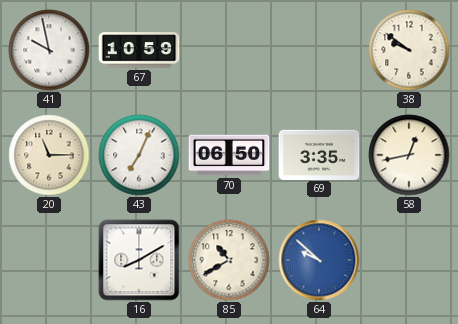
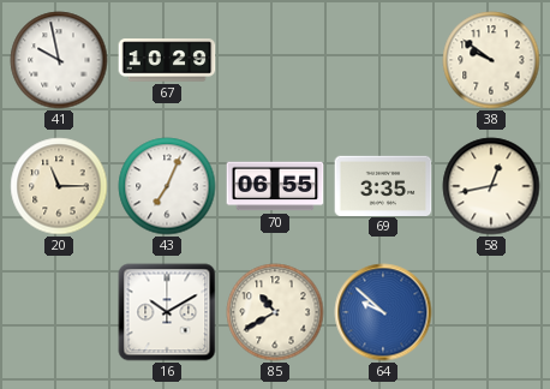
67: 10:59 -> 10:29 (167, 60)
70: 06:50 -> 06:55 (275, 186)
16: 8:10 -> 10:10 (167, 312)
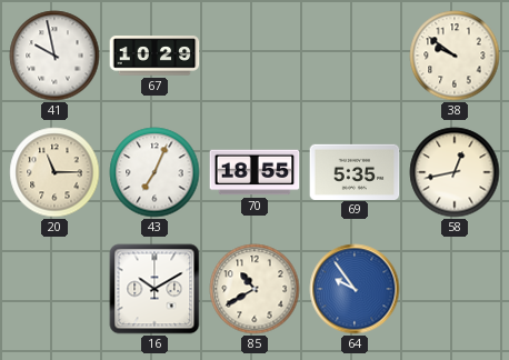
70: 06:55 -> 18:55 (255, 172)
69: 3:35 -> 5:35 (355, 171)
64: 9:52 -> 9:54 (355, 289)
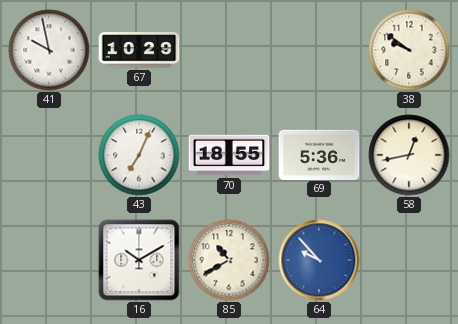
20: 11:15 -> none (54, 172)
69: 5:35 -> 5:36 (319, 154)
64: 9:54 -> 9:53 (319, 260)
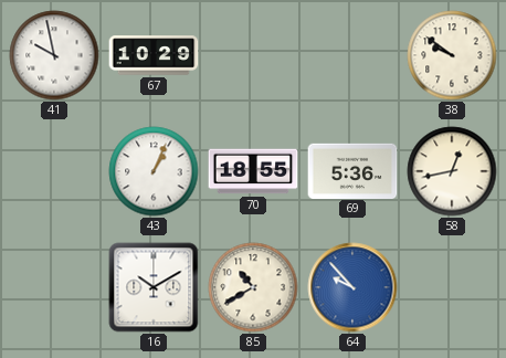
43: 7:04 -> 1:04 (154, 171)
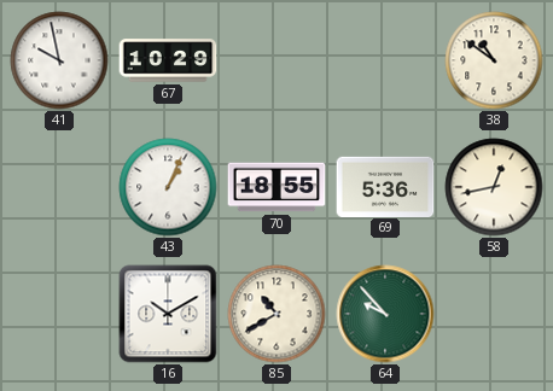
38: 9:51 -> 10:51 (494, 60)
64 dial: blue -> green (385, 314)
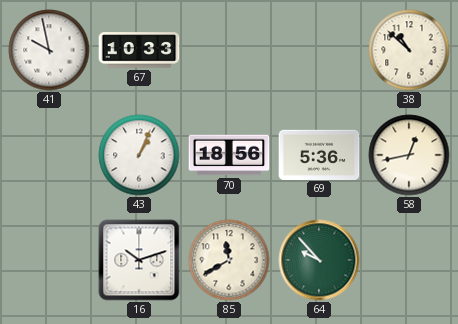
67: 10:29 -> 10:33 (139, 50)
38: 10:51 -> 10:52 (409, 50)
70: 18:55 -> 18:56 (229, 155)
16: 10:10 -> 10:12 (139, 260)
85: 10:40 -> 11:40 (229, 260)
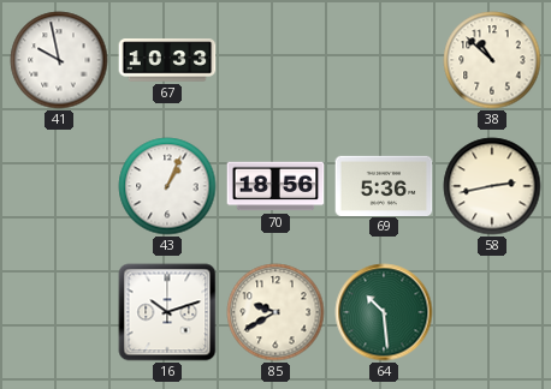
58: 12:43 -> 2:43 (492, 186)
85: 11:40 -> 9:40 (275, 312)
64: 9:53 -> 10:29 (384, 312)
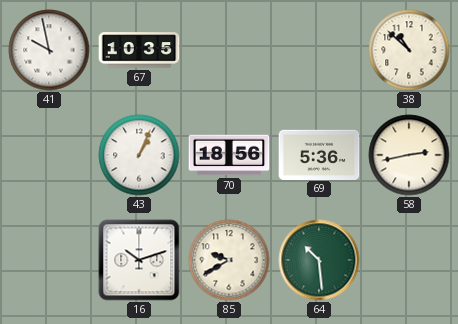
67: 10:33 -> 10:35 (139, 50)
